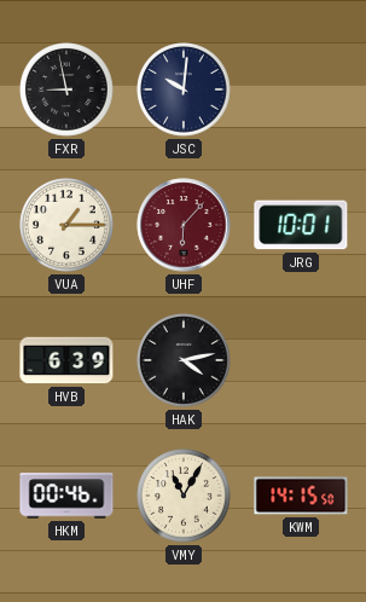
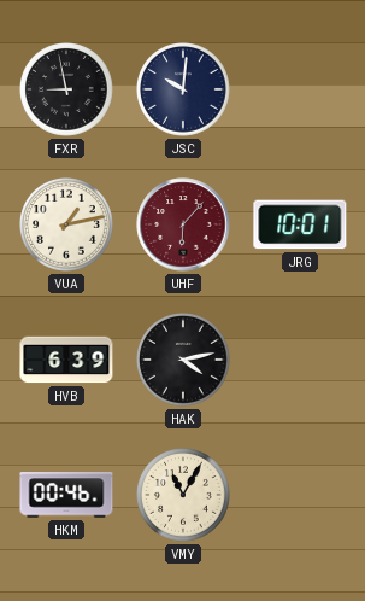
VUA: 1:15 -> 1:13 (67, 226)
KWM: 14:15 -> none (301, 496)
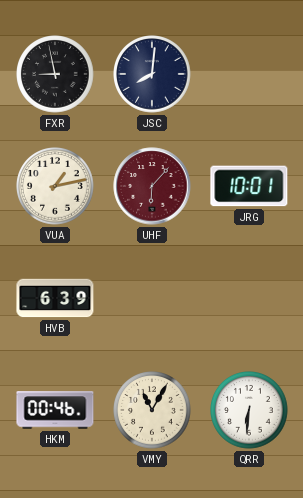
JSC: 10:01 -> 8:01 (153, 75)
HAK: 4:13 -> none (184, 361)
QRR: none -> 6:31 (250, 411)
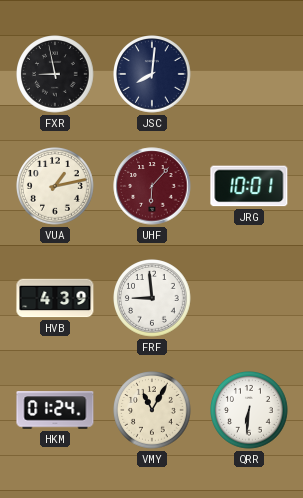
HVB: 6:39 -> 4:39 (55, 298)
FRF: none -> 8:59 (153, 299)
HKM: 00:46 -> 01:24 (55, 410)
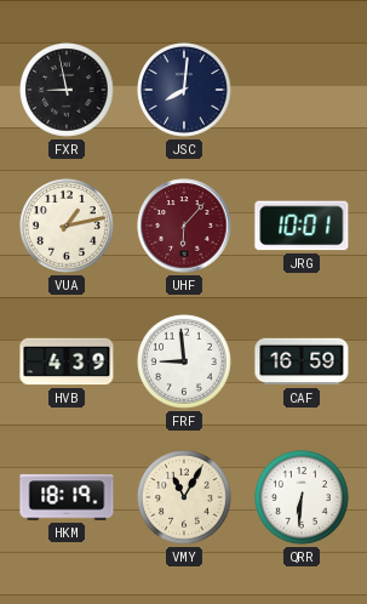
CAF: none -> 16:59 (302, 361)
HKM: 01:24 -> 18:19 (67, 497)
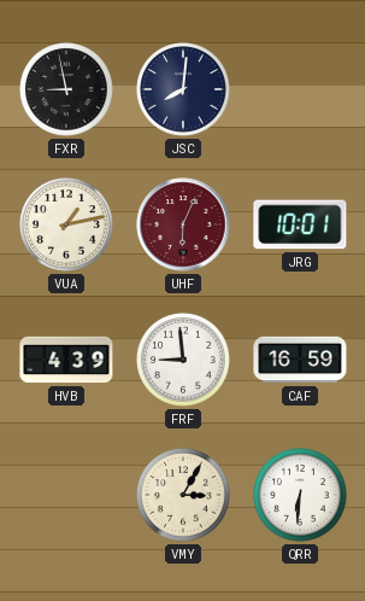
UHF: 6:07 -> 6:04 (183, 224)
HKM: 18:19 -> none (67, 497)
VMY: 11:05 -> 3:05 (184, 496)
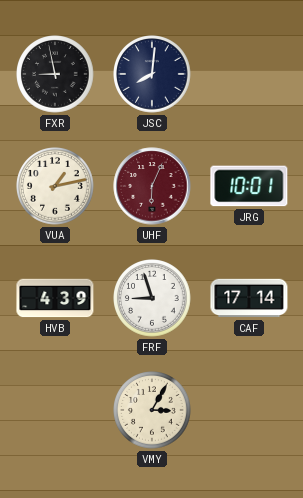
FRF: 8:59 -> 8:57 (153, 299)
CAF: 16:59 -> 17:14 (249, 298)
QRR: 6:31 -> none (301, 496)
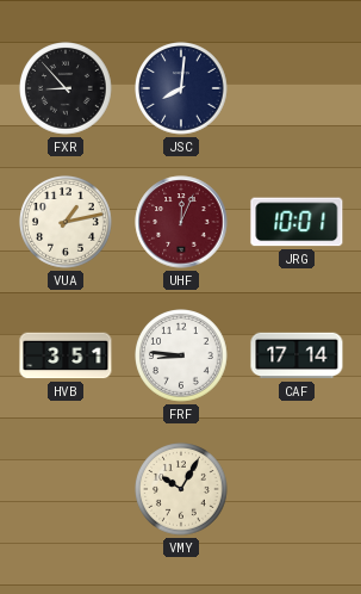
FXR: 8:58 -> 8:53 (67, 89)
UHF: 6:04 -> 12:04 (181, 222)
HVB: 4:39 -> 3:51 (66, 355)
FRF: 8:57 -> 8:46 (182, 357)
VMY: 3:05 -> 10:05 (182, 490)
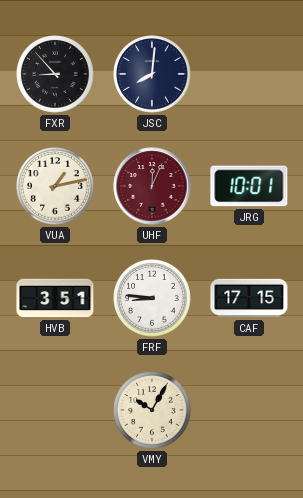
CAF: 17:14 -> 17:15 (249, 298)
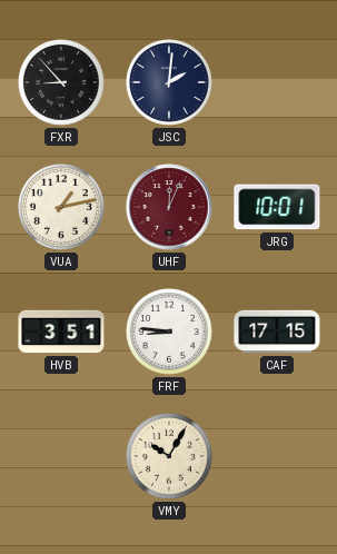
JSC: 8:01 -> 2:01 (170, 83)
